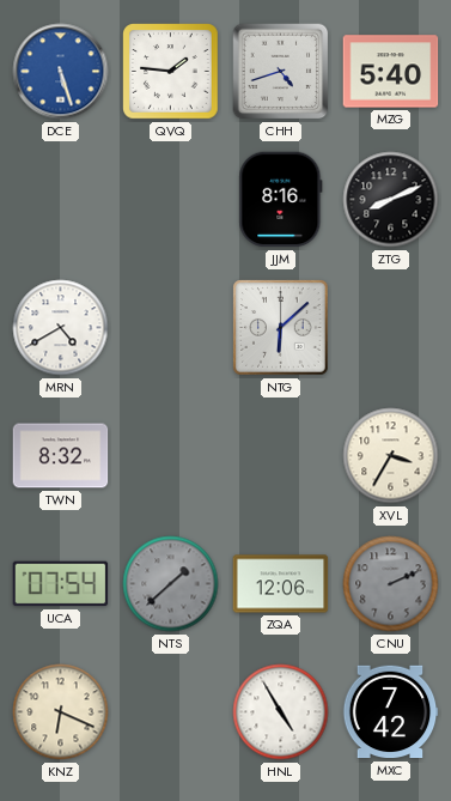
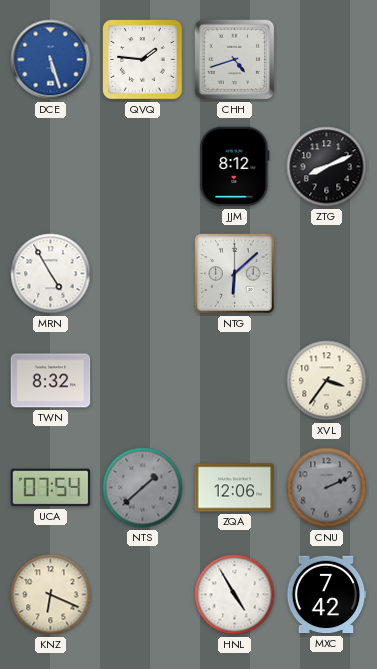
MZG: 5:40 -> none (391, 72)
JJM: 8:16 -> 8:12 (235, 167)
MRN: 4:40 -> 4:55 (51, 274)
XVL: 3:35 -> 3:36 (327, 381)
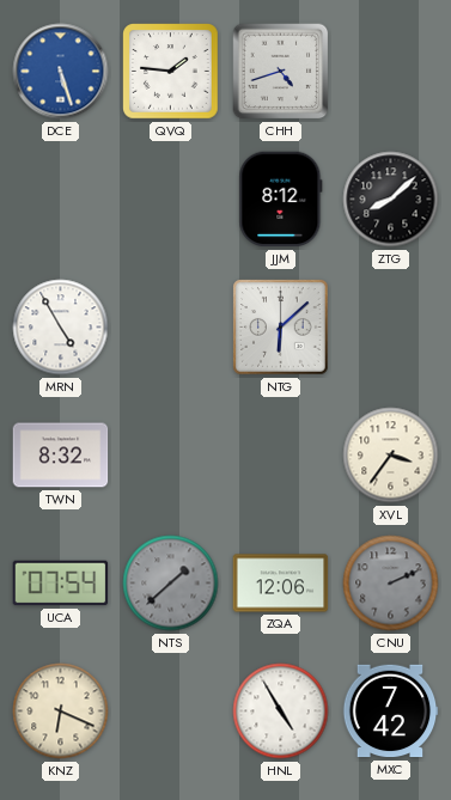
ZTG: 8:11 -> 8:08 (391, 200)
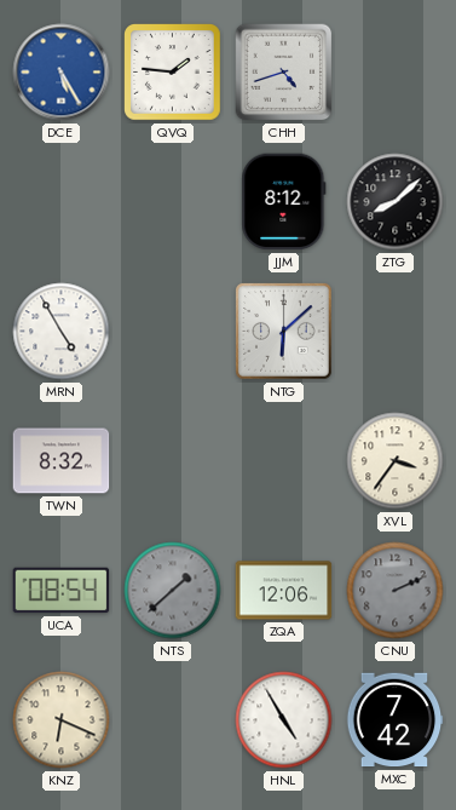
DCE: 5:27 -> 5:25 (62, 73)
UCA: 07:54 -> 08:54 (62, 591)
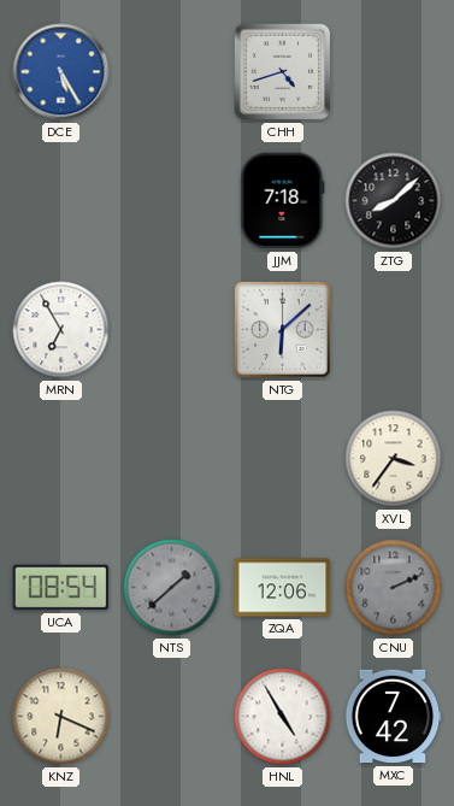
QVQ: 1:46 -> none (173, 73)
JJM: 8:12 -> 7:18 (283, 201)
MRN: 4:55 -> 6:55 (61, 330)
TWN: 8:32 -> none (62, 461)
